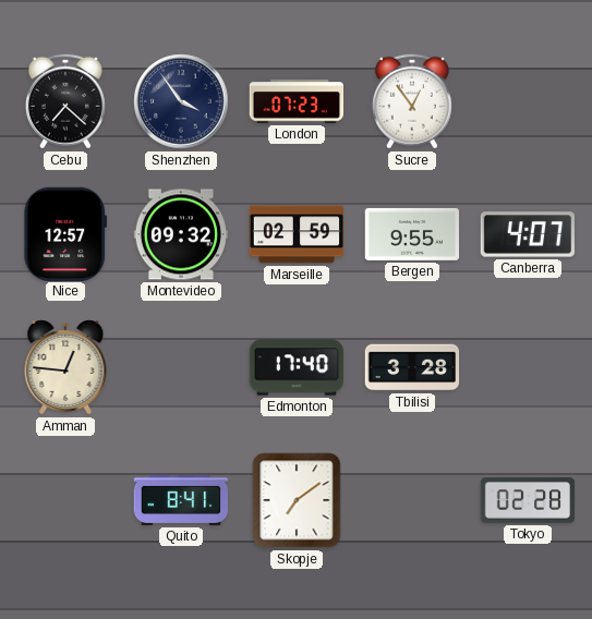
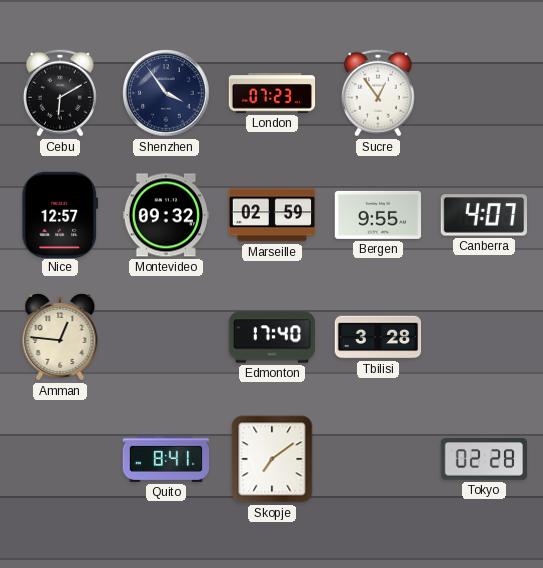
Cebu: 7:22 -> 6:10 (60, 93)
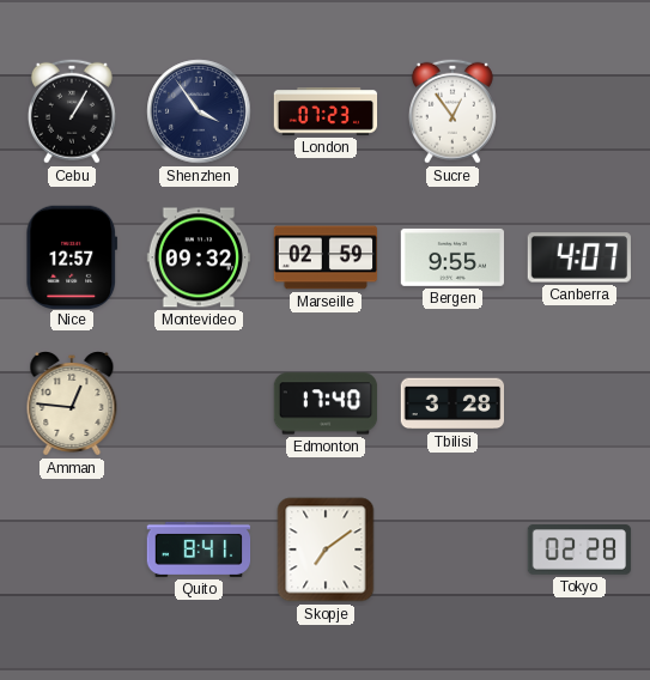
Cebu: 6:10 -> 1:05 (72, 111)
